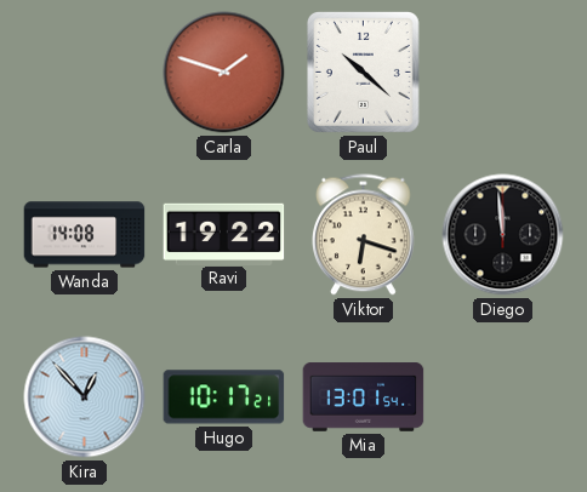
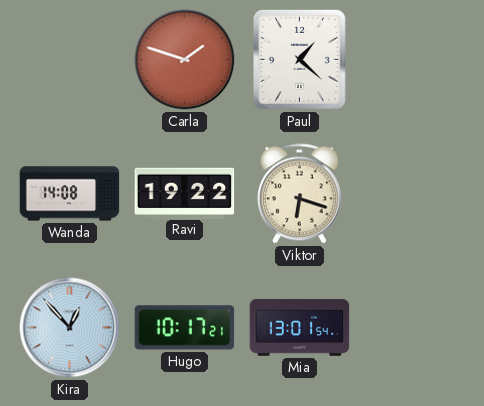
Paul: 10:22 -> 1:22 (299, 59)
Diego: 11:59 -> none (503, 235)
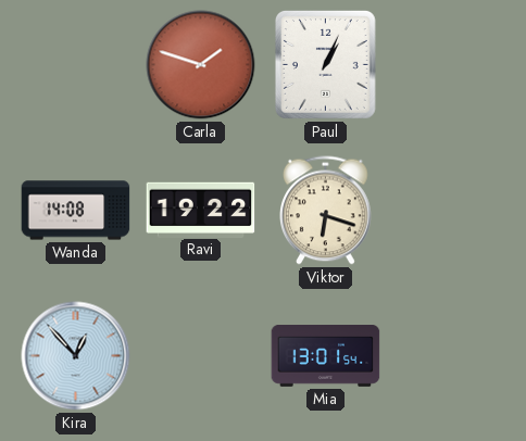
Paul: 1:22 -> 1:04 (325, 64)
Hugo: 10:17 -> none (185, 328)
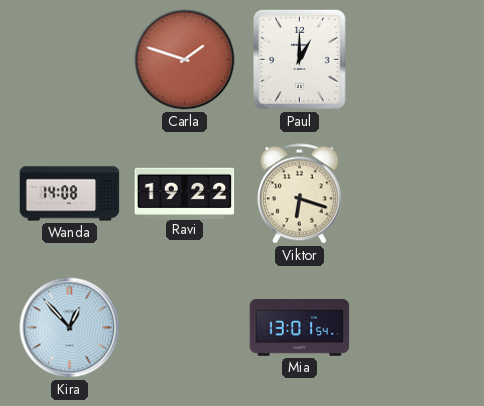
Paul: 1:04 -> 1:00 (299, 59)
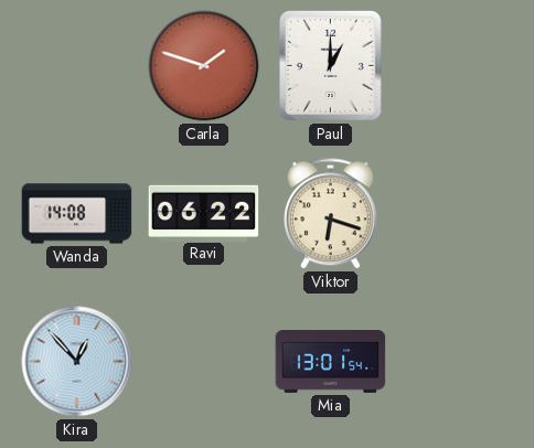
Ravi: 19:22 -> 06:22 (204, 213)
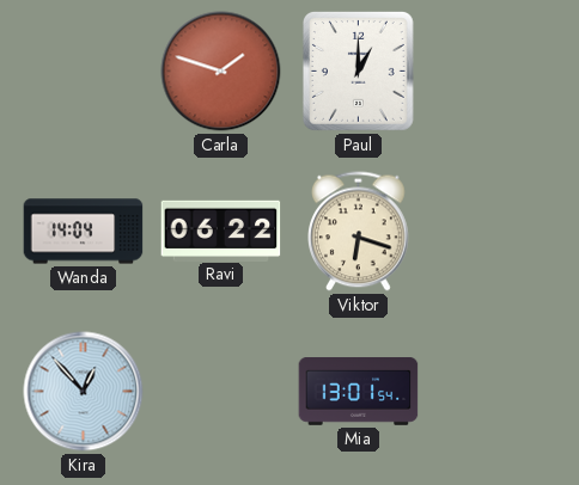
Wanda: 14:08 -> 14:04 (84, 232)
